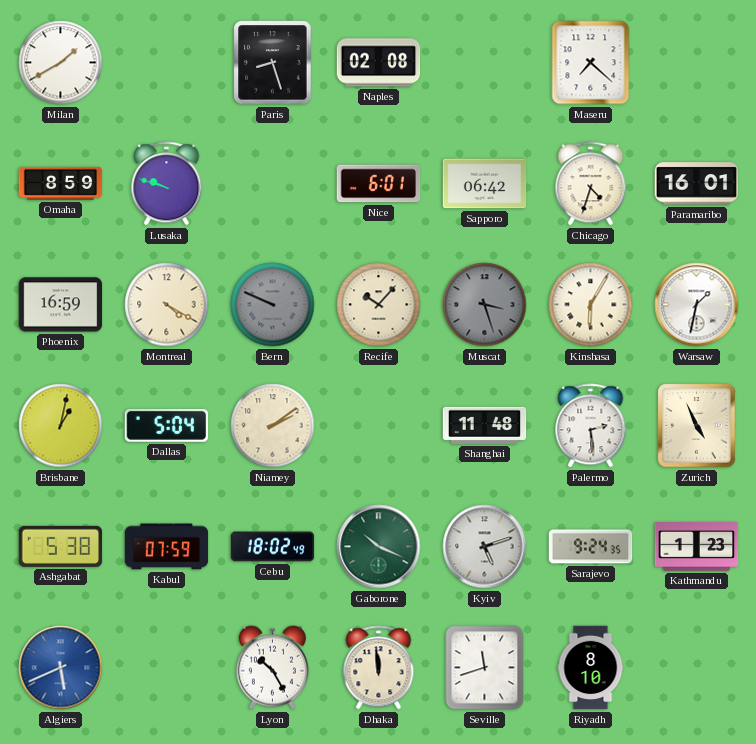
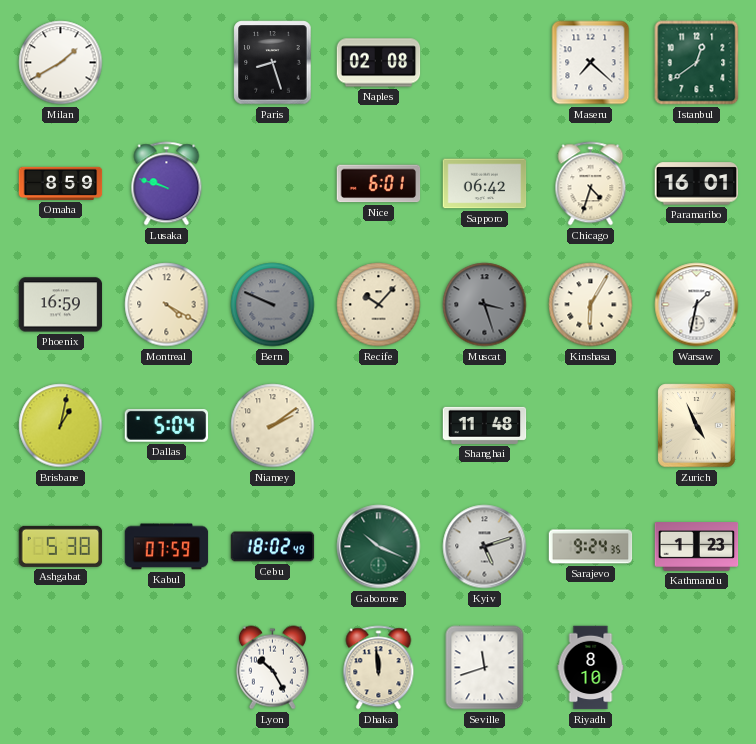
Istanbul: none -> 12:39 (697, 63)
Palermo: 2:29 -> none (591, 426)
Algiers: 5:41 -> none (61, 668)
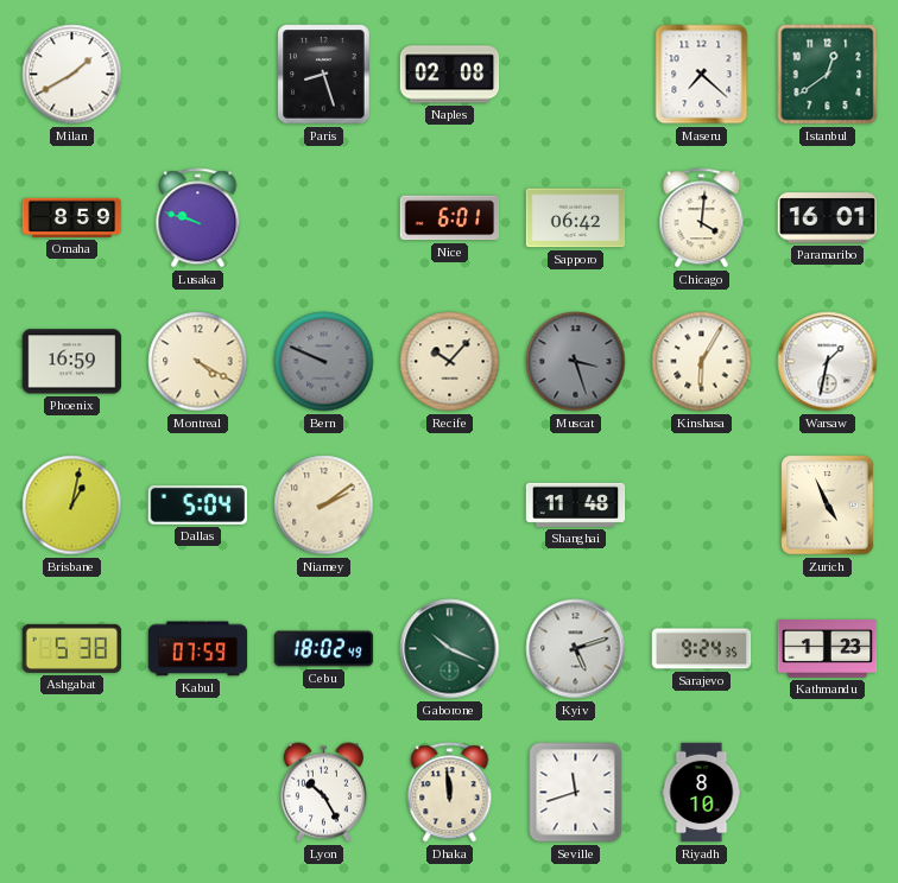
Chicago: 4:33 -> 4:01 (702, 218)
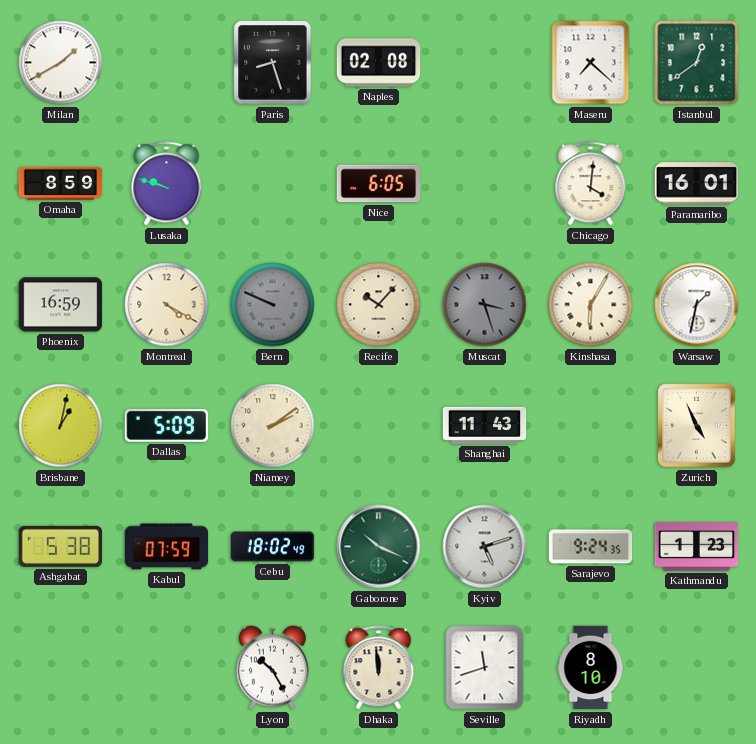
Nice: 6:01 -> 6:05 (379, 184)
Sapporo: 06:42 -> none (576, 218)
Dallas: 5:04 -> 5:09 (167, 425)
Shanghai: 11:48 -> 11:43 (485, 425)
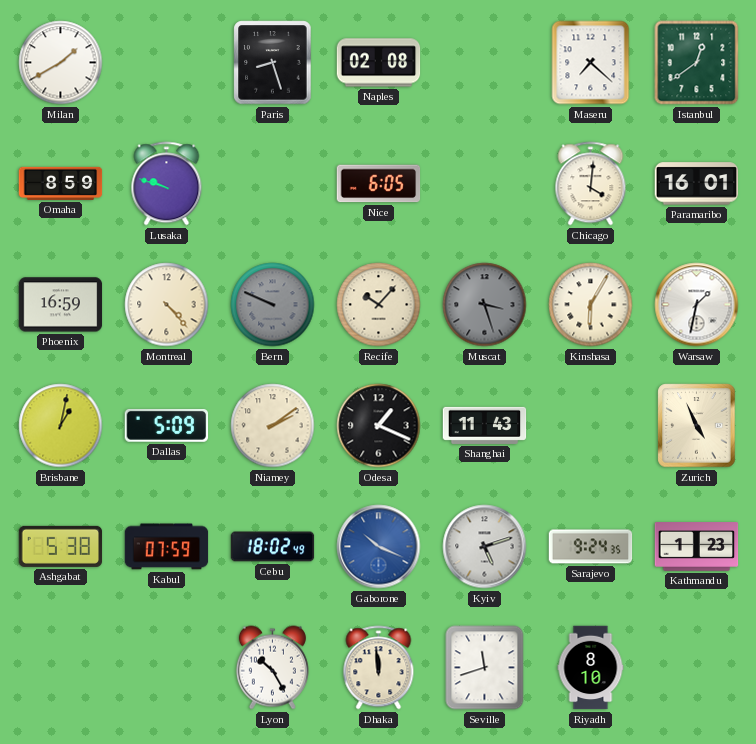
Montreal: 4:20 -> 4:23 (167, 305)
Odesa: none -> 1:19 (379, 426)
Gaborone dial: green -> blue (379, 547)
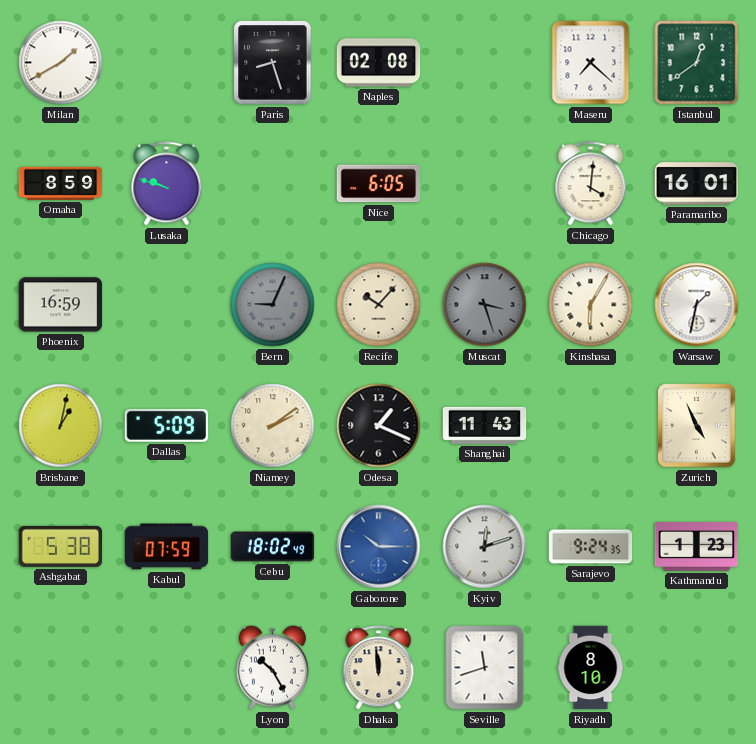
Montreal: 4:23 -> none (167, 305)
Bern: 9:49 -> 9:04 (273, 305)
Gaborone: 10:19 -> 10:15 (379, 547)
Kyiv: 5:12 -> 12:12 (485, 547)
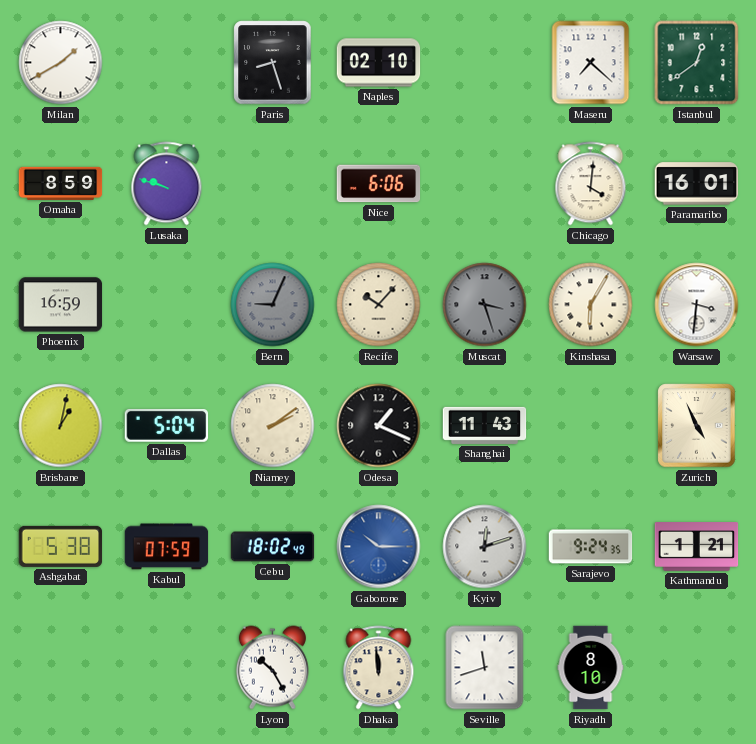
Naples: 02:08 -> 02:10 (379, 63)
Nice: 6:05 -> 6:06 (379, 184)
Warsaw: 1:32 -> 3:31 (697, 305)
Dallas: 5:09 -> 5:04 (167, 425)
Kathmandu: 1:23 -> 1:21 (697, 547)
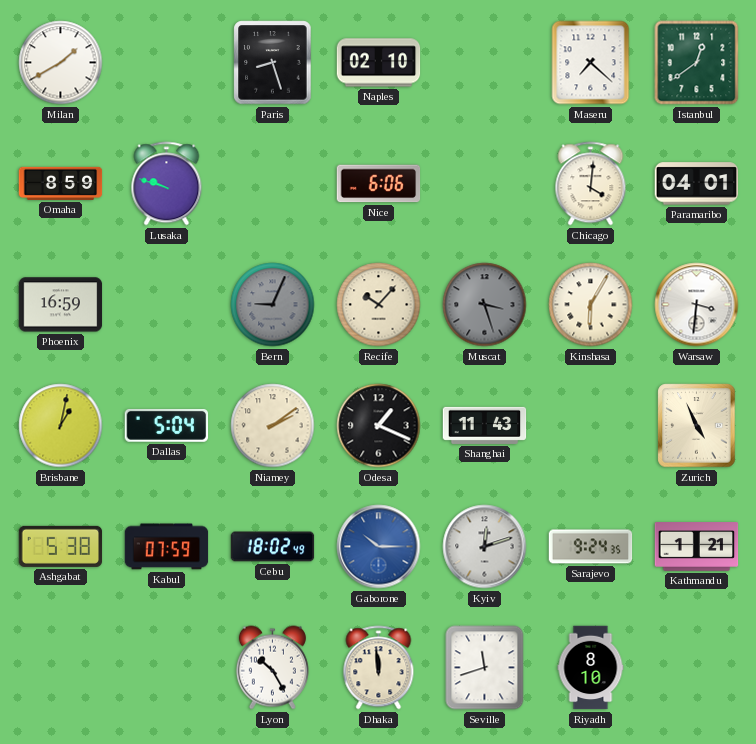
Paramaribo: 16:01 -> 04:01 (697, 184)
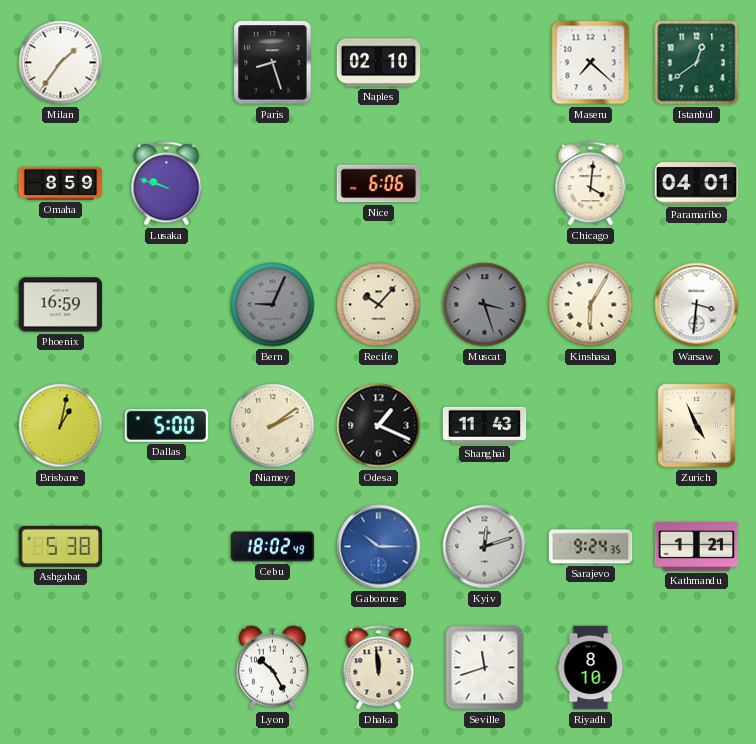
Milan: 1:40 -> 1:36 (61, 63)
Dallas: 5:04 -> 5:00 (167, 425)
Kabul: 07:59 -> none (167, 547)
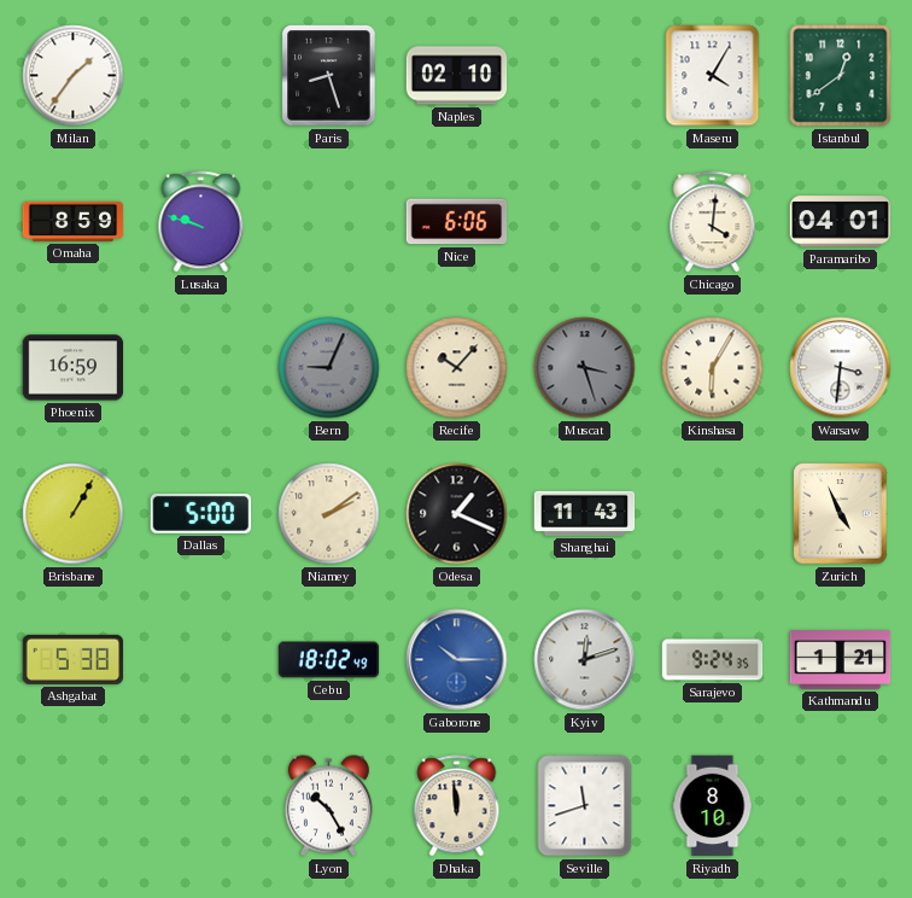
Maseru: 7:22 -> 4:05 (713, 76)
Brisbane: 1:02 -> 1:05 (74, 514)
